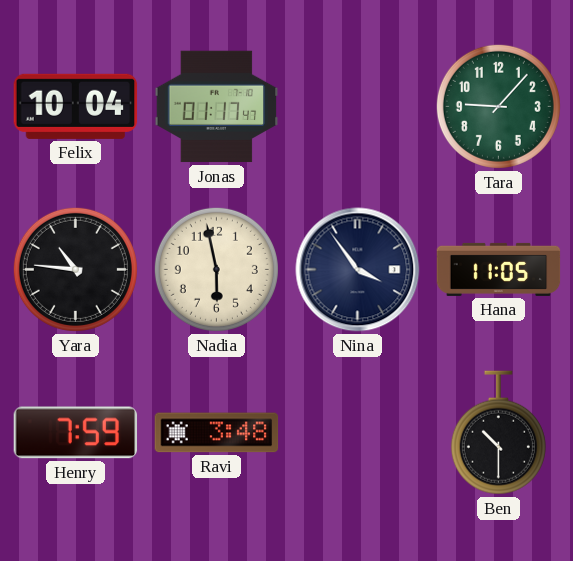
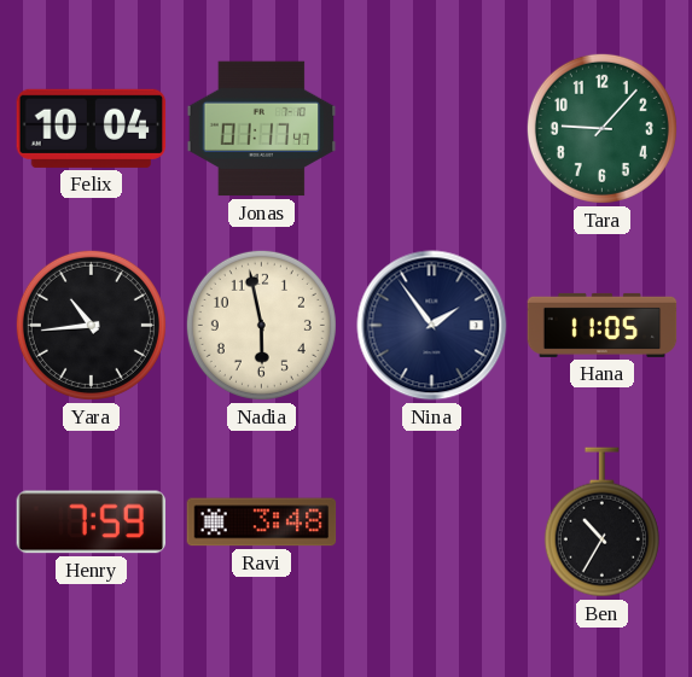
Yara: 10:46 -> 10:44 (91, 325)
Nina: 3:54 -> 1:54 (432, 326)
Ben: 10:30 -> 10:35 (601, 523)
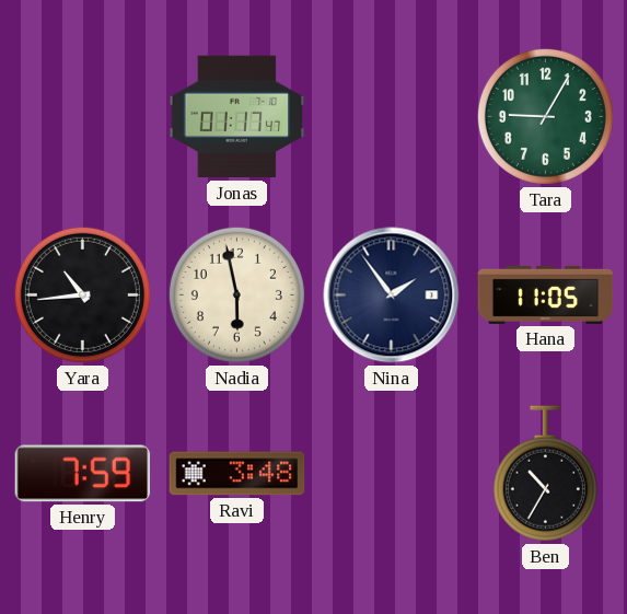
Felix: 10:04 -> none (92, 128)
Tara: 9:07 -> 9:05 (545, 116)
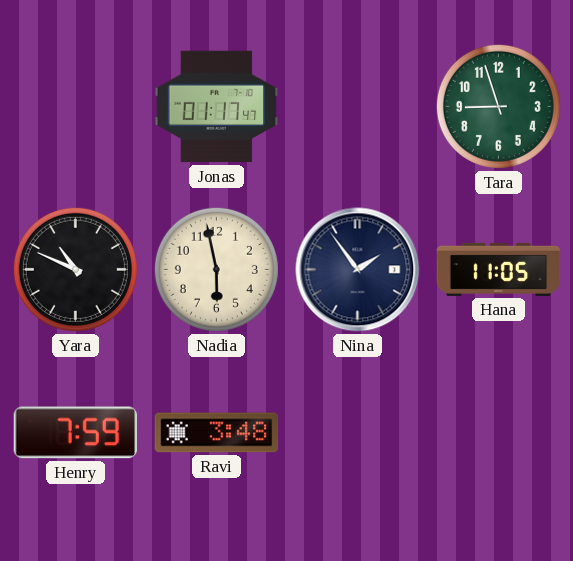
Tara: 9:05 -> 8:57 (498, 106)
Yara: 10:44 -> 10:49 (75, 269)
Ben: 10:35 -> none (545, 474)
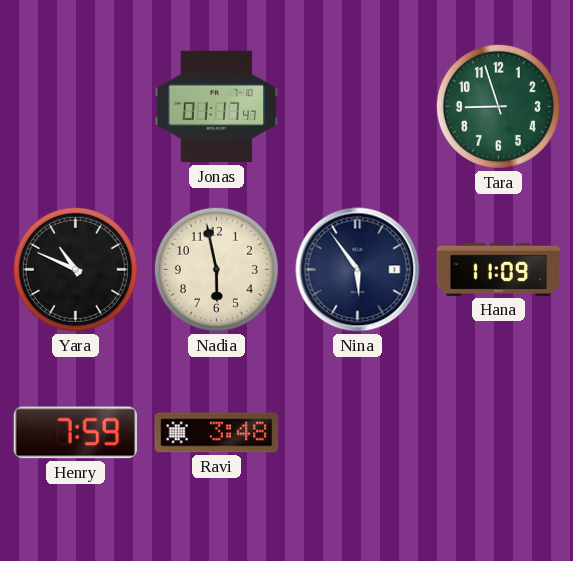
Nina: 1:54 -> 5:54 (358, 270)
Hana: 11:05 -> 11:09 (499, 269)
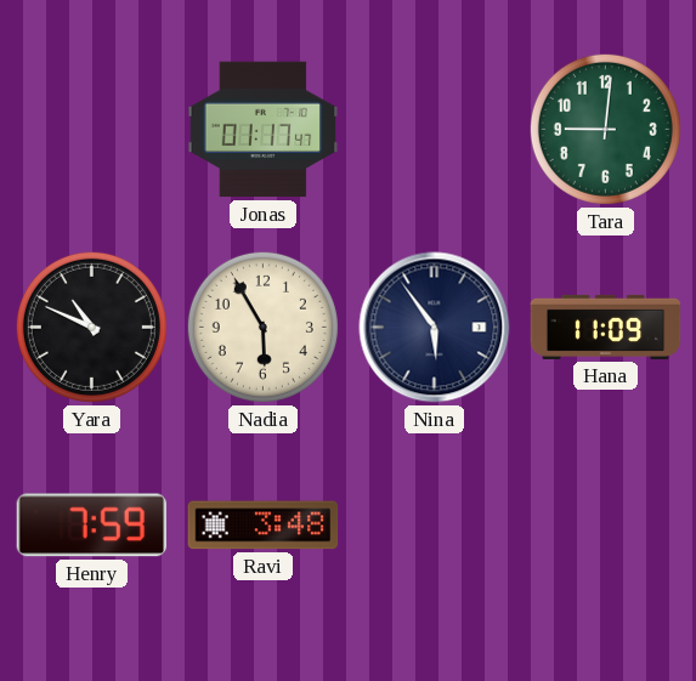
Tara: 8:57 -> 9:01 (605, 129)
Nadia: 5:58 -> 5:55 (262, 327)
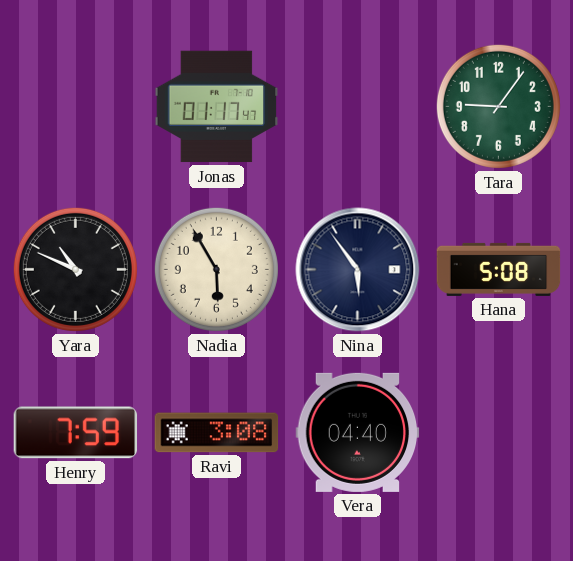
Tara: 9:01 -> 9:06 (498, 106)
Hana: 11:09 -> 5:08 (499, 269)
Ravi: 3:48 -> 3:08 (217, 433)
Vera: none -> 04:40 (358, 432)
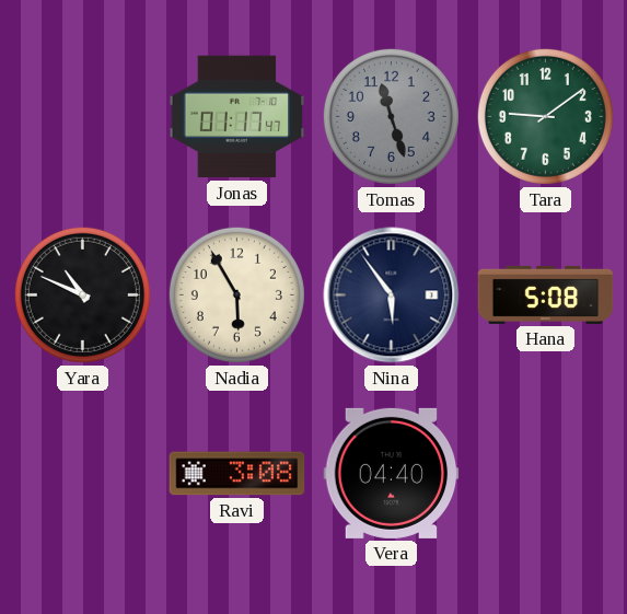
Tomas: none -> 11:27 (391, 116)
Tara: 9:06 -> 9:09 (545, 116)
Henry: 7:59 -> none (76, 433)
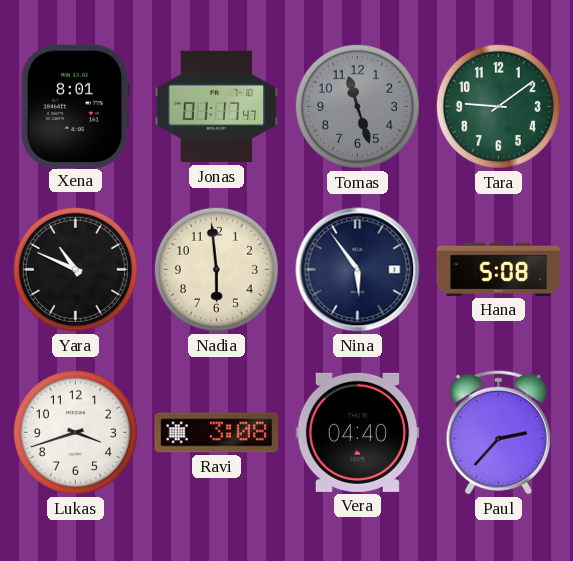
Xena: none -> 8:01 (75, 106)
Nadia: 5:55 -> 5:59 (216, 269)
Lukas: none -> 3:42 (75, 432)
Paul: none -> 2:37 (498, 432)
